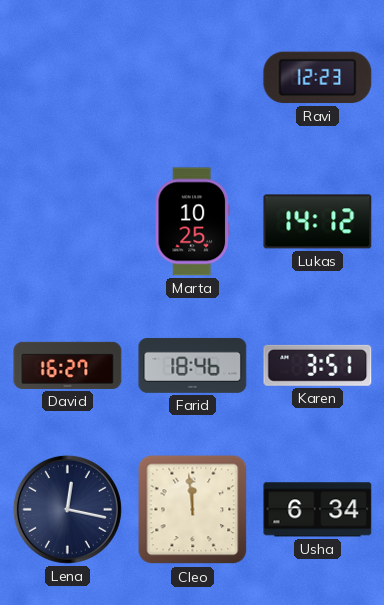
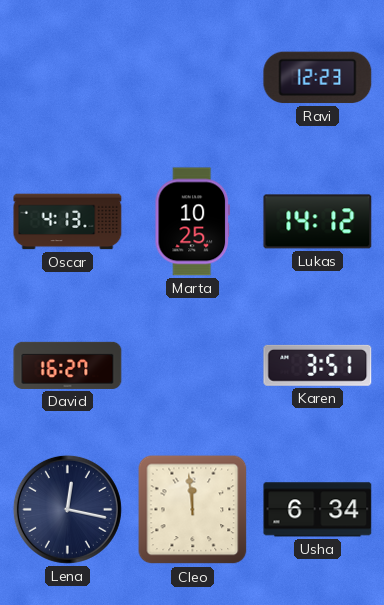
Oscar: none -> 4:13 (68, 222)
Farid: 18:46 -> none (193, 365)
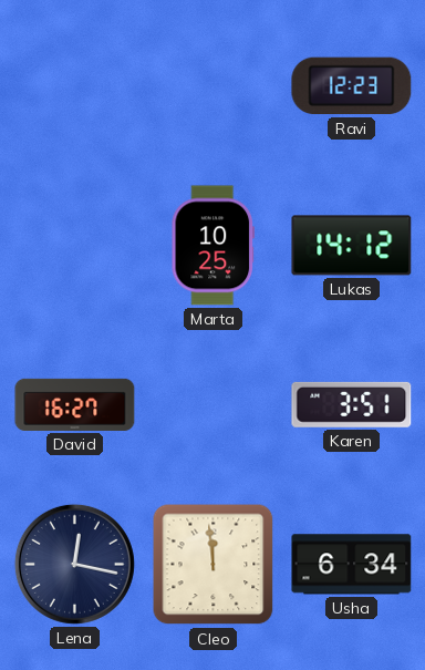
Oscar: 4:13 -> none (68, 222)
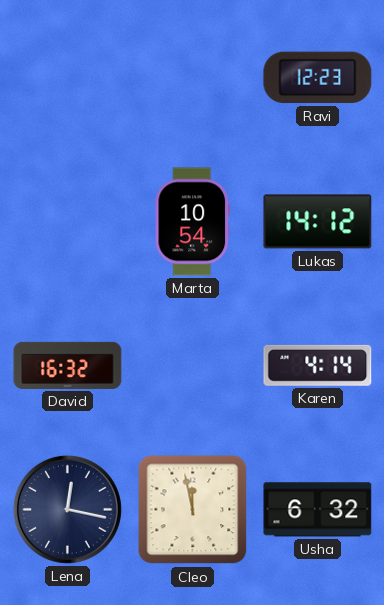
Marta: 10:25 -> 10:54 (193, 222)
David: 16:27 -> 16:32 (68, 365)
Karen: 3:51 -> 4:14 (318, 365)
Cleo: 11:59 -> 11:58 (193, 510)
Usha: 6:34 -> 6:32 (318, 510)
